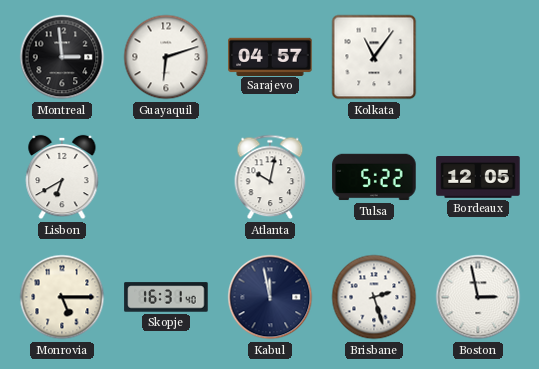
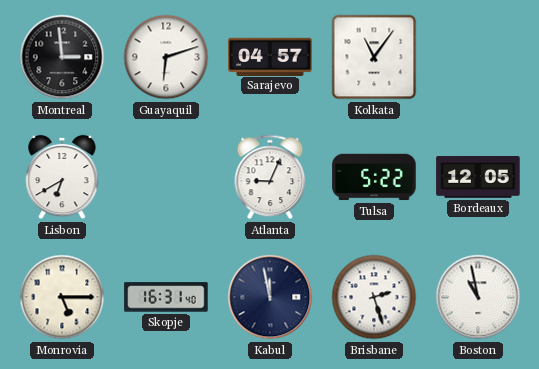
Atlanta: 10:02 -> 9:04 (270, 177)
Boston: 2:58 -> 10:58 (478, 297)
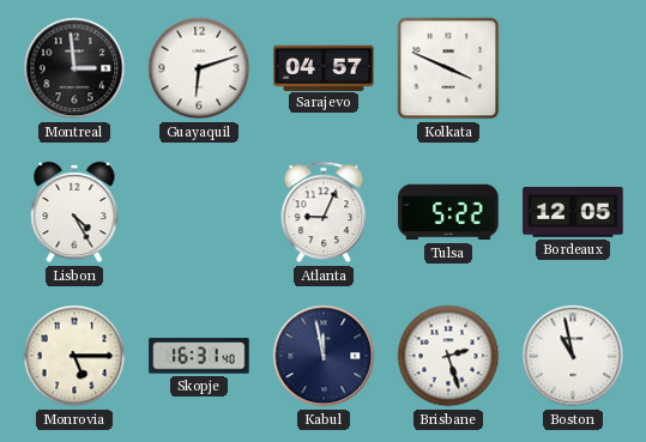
Kolkata: 11:06 -> 3:49 (448, 68)
Lisbon: 6:40 -> 4:25 (74, 212)
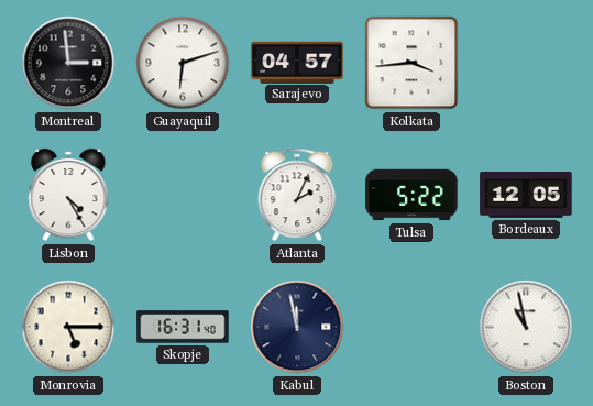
Kolkata: 3:49 -> 3:44 (411, 63)
Atlanta: 9:04 -> 2:04 (297, 195)
Brisbane: 2:27 -> none (448, 356)
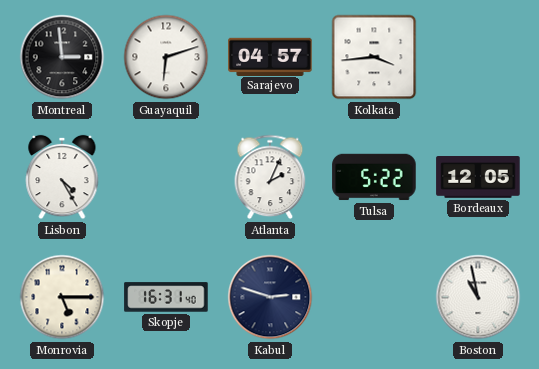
Kabul: 11:58 -> 2:48 (270, 297)
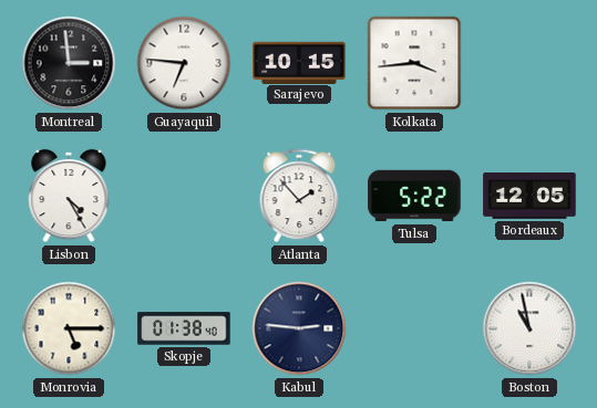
Guayaquil: 6:12 -> 6:46 (184, 63)
Sarajevo: 04:57 -> 10:15 (299, 62)
Atlanta: 2:04 -> 1:53 (299, 196)
Skopje: 16:31 -> 01:38 (184, 328)
Kabul: 2:48 -> 2:46 (299, 328)
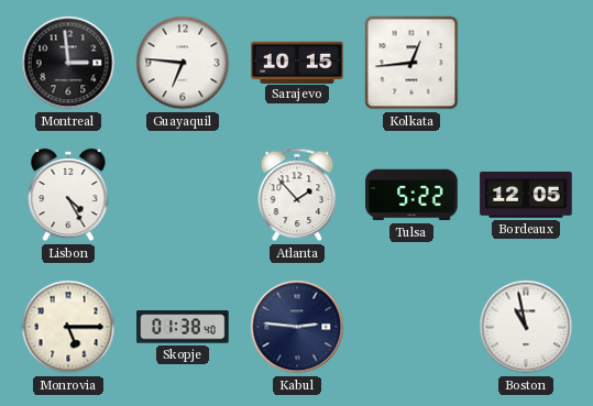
Kolkata: 3:44 -> 12:44 (411, 63)
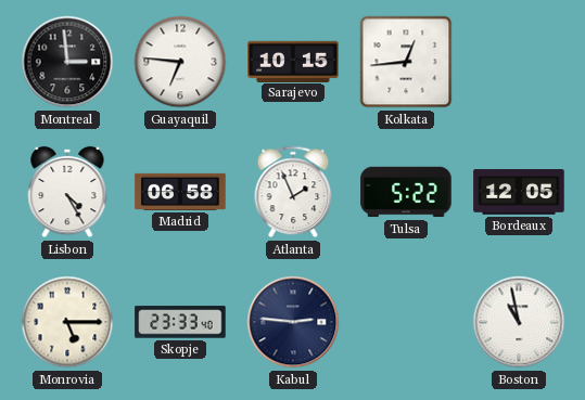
Madrid: none -> 06:58 (180, 192)
Atlanta: 1:53 -> 1:56 (293, 192)
Skopje: 01:38 -> 23:33 (180, 322)
